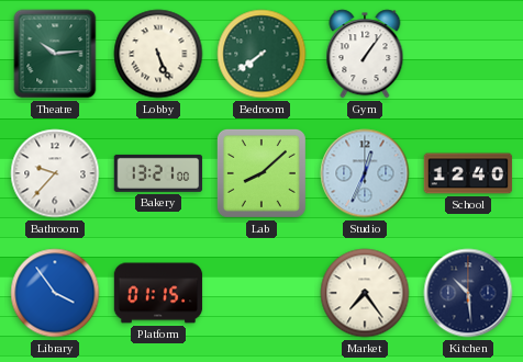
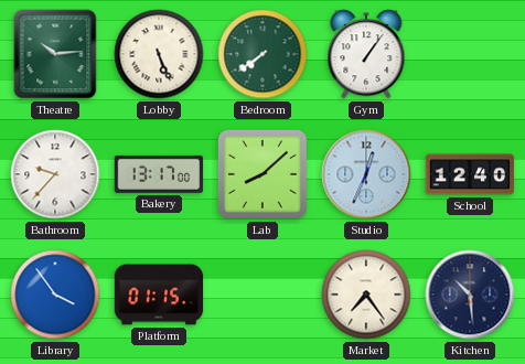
Bakery: 13:21 -> 13:17 (159, 174)
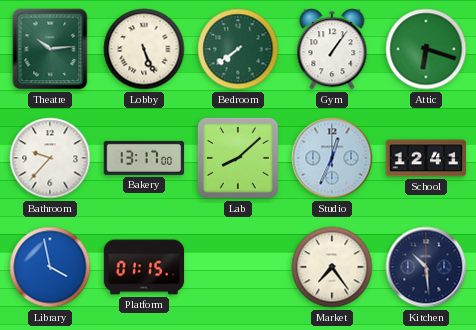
Attic: none -> 6:18 (426, 49)
School: 12:40 -> 12:41 (426, 158)
Library: 3:54 -> 3:58 (50, 267)
